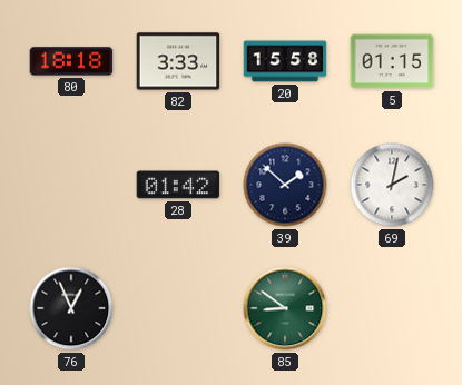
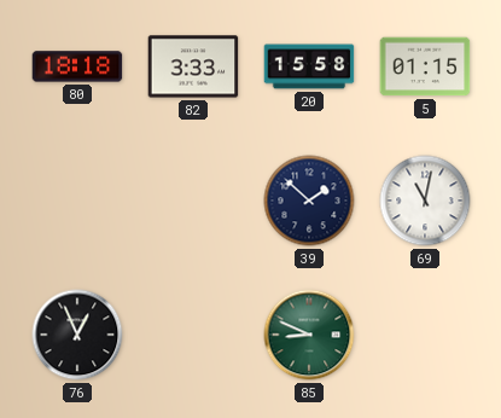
28: 01:42 -> none (178, 185)
69: 2:02 -> 11:02 (425, 201)
85: 8:51 -> 8:49 (309, 335)
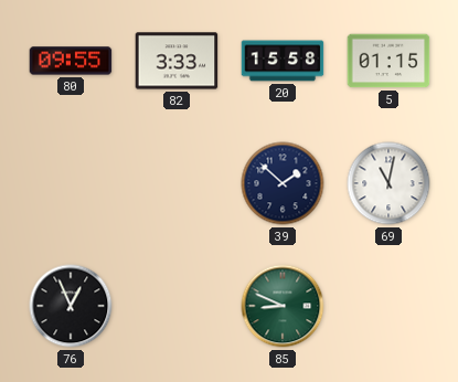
80: 18:18 -> 09:55 (71, 61)
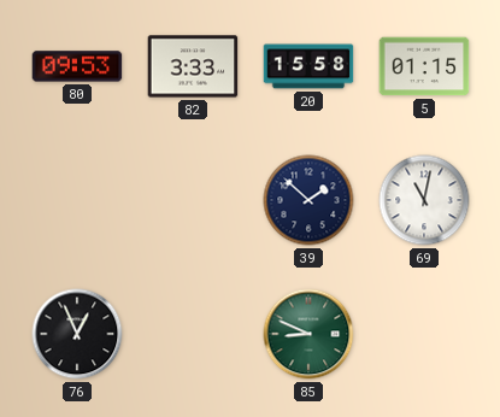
80: 09:55 -> 09:53 (77, 66)
